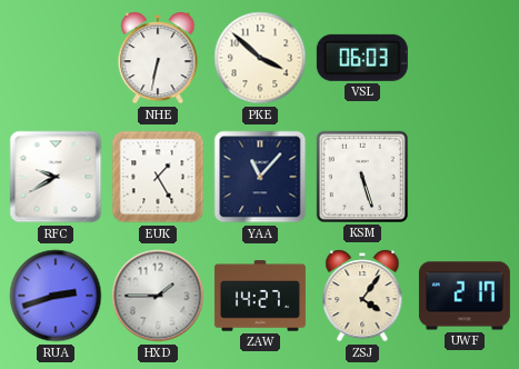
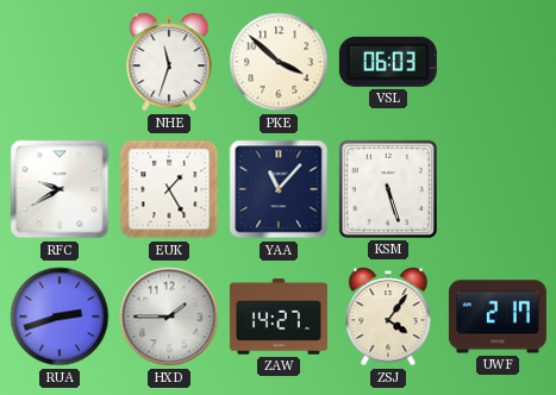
NHE: 6:32 -> 11:33 (169, 62)
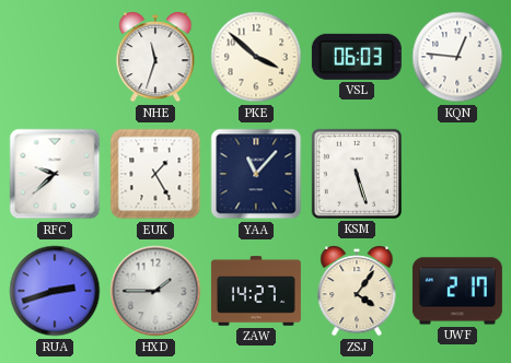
KQN: none -> 12:46 (457, 57)
RFC: 9:40 -> 9:38 (55, 174)
